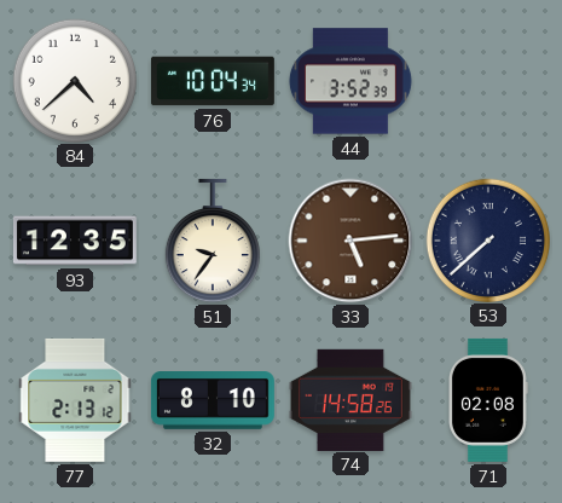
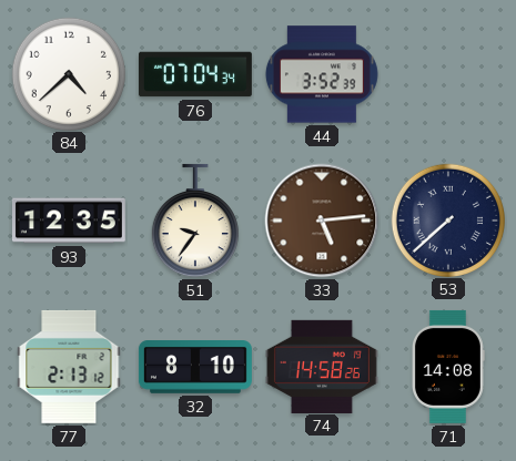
76: 10:04 -> 07:04 (195, 74)
71: 02:08 -> 14:08 (448, 367)
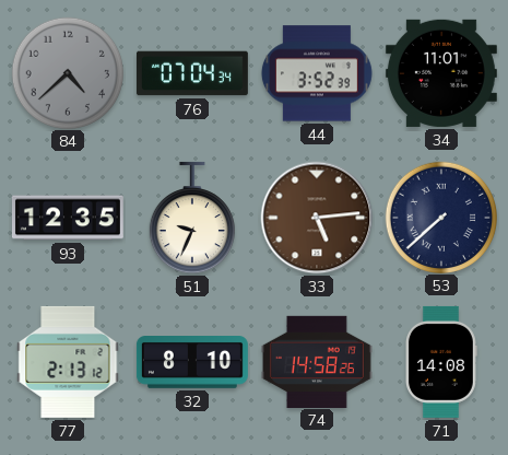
84 dial: white -> grey (67, 72)
34: none -> 11:01 (441, 73)
51: 9:36 -> 9:34 (192, 218)
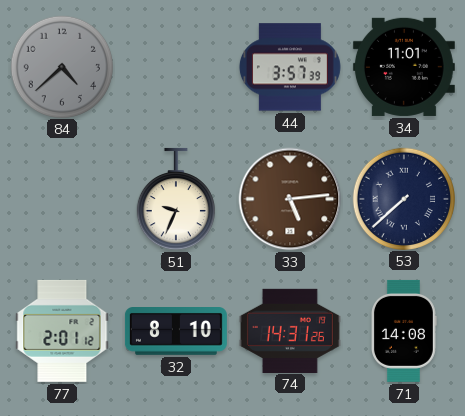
76: 07:04 -> none (192, 73)
44: 3:52 -> 3:57 (290, 67)
93: 12:35 -> none (68, 218)
77: 2:13 -> 2:01 (62, 331)
74: 14:58 -> 14:31 (290, 330)
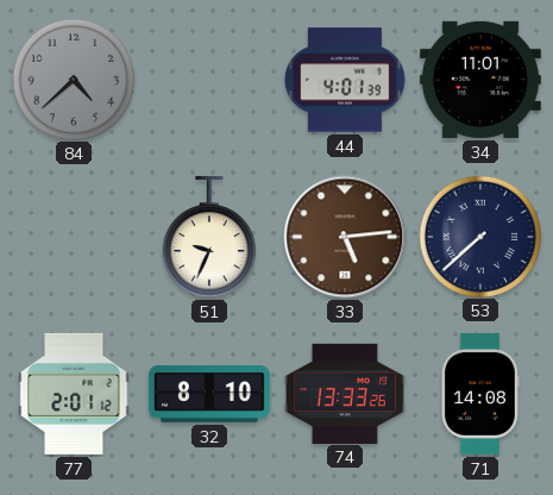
44: 3:57 -> 4:01 (345, 80)
74: 14:31 -> 13:33 (345, 393)
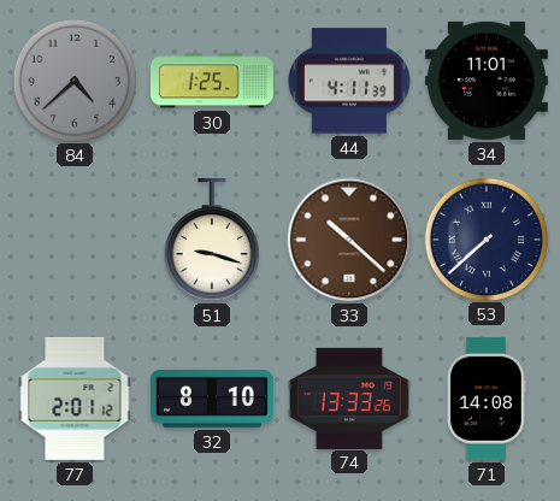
30: none -> 1:25 (212, 81)
44: 4:01 -> 4:11 (349, 81)
51: 9:34 -> 9:18 (212, 240)
33: 5:14 -> 10:22 (349, 240)
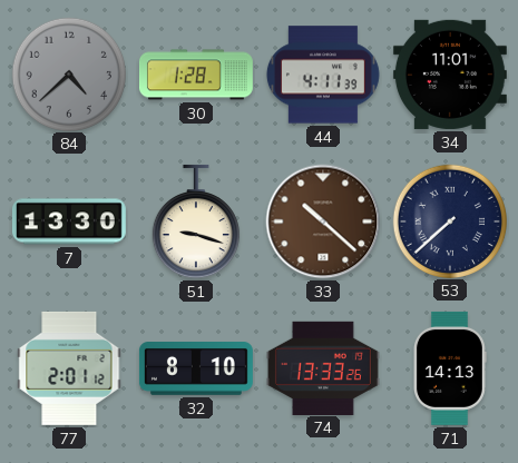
30: 1:25 -> 1:28 (196, 75)
7: none -> 13:30 (69, 221)
71: 14:08 -> 14:13 (450, 368)
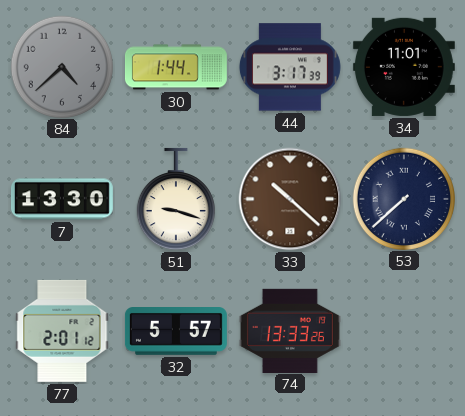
30: 1:28 -> 1:44 (176, 67)
44: 4:11 -> 3:17 (290, 67)
32: 8:10 -> 5:57 (176, 332)
71: 14:13 -> none (450, 368)
